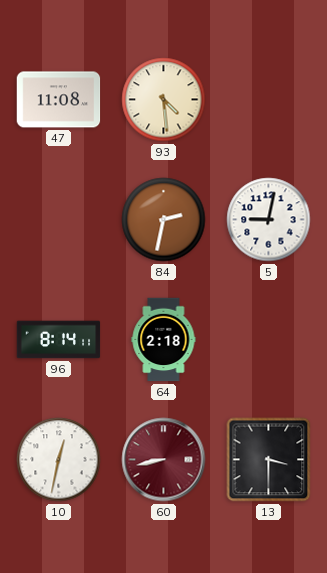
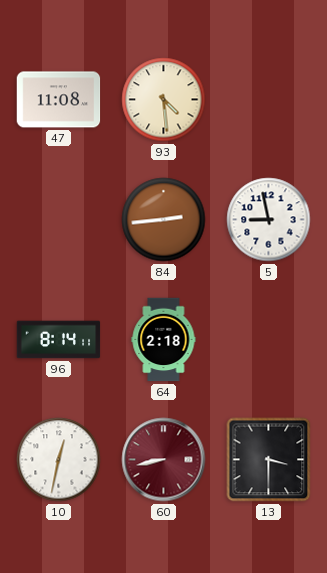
84: 2:32 -> 2:44 (164, 220)
5: 9:02 -> 8:58 (269, 220)
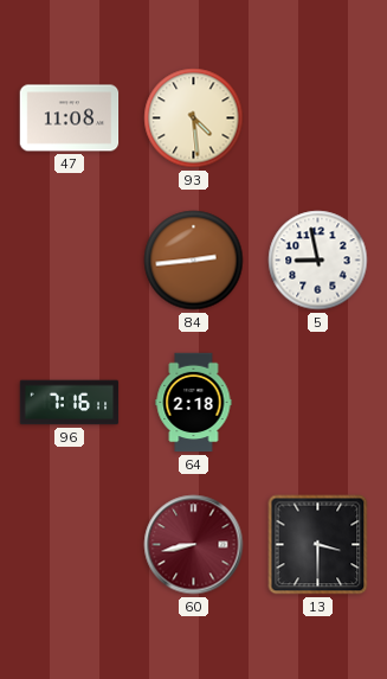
96: 8:14 -> 7:16 (70, 403)
10: 12:32 -> none (59, 460)
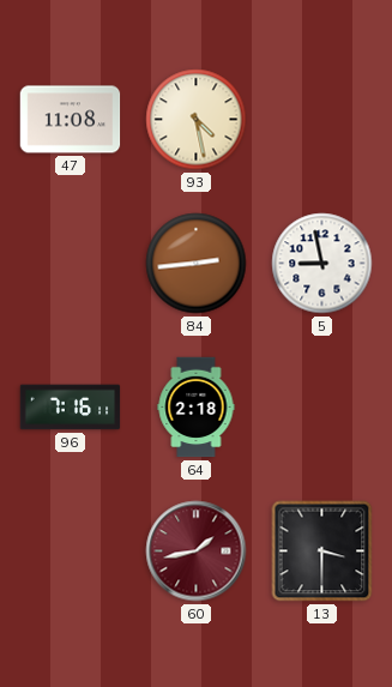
93: 4:29 -> 4:28 (197, 120)
60: 8:43 -> 1:43 (197, 552)
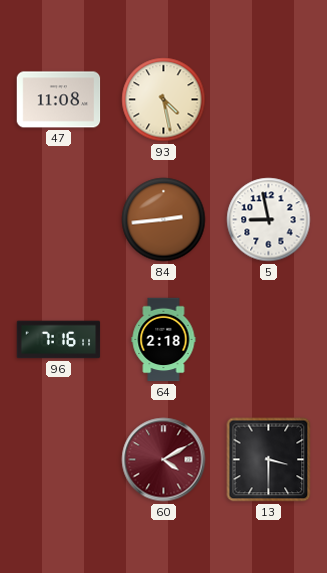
60: 1:43 -> 4:10 (164, 460)
